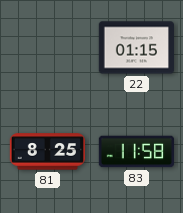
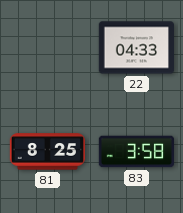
22: 01:15 -> 04:33 (136, 48)
83: 11:58 -> 3:58 (136, 152)
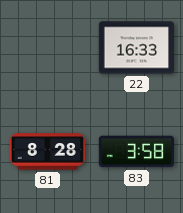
22: 04:33 -> 16:33 (136, 48)
81: 8:25 -> 8:28 (47, 152)
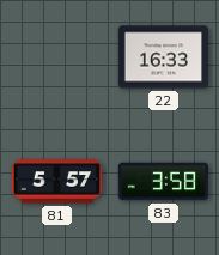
81: 8:28 -> 5:57 (56, 182)
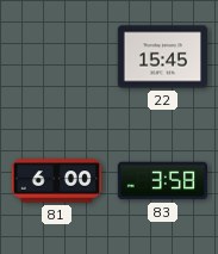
22: 16:33 -> 15:45 (162, 57)
81: 5:57 -> 6:00 (56, 181)
